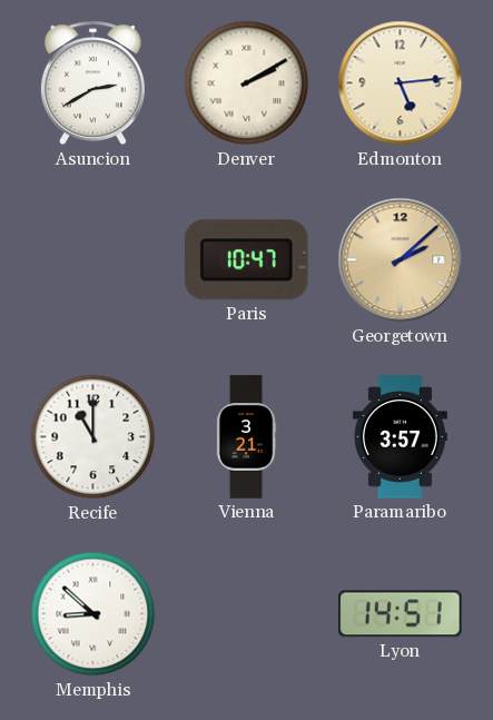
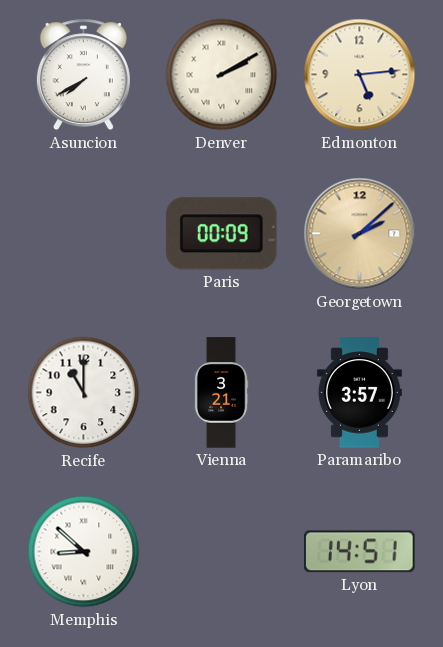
Asuncion: 2:40 -> 7:40 (83, 75)
Paris: 10:47 -> 00:09 (221, 234)
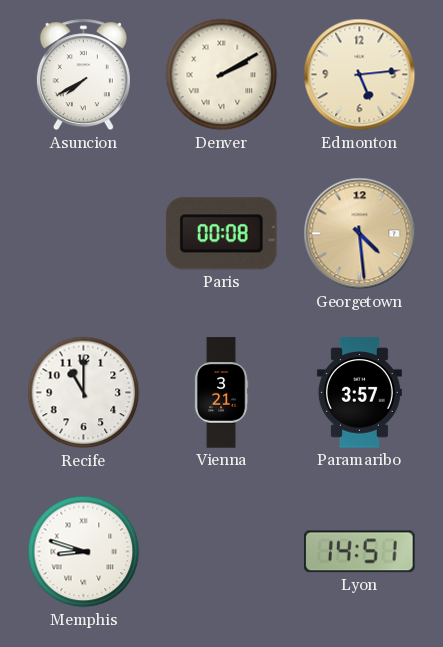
Paris: 00:09 -> 00:08 (221, 234)
Georgetown: 2:08 -> 4:29 (360, 234)
Memphis: 8:52 -> 8:48 (84, 552)
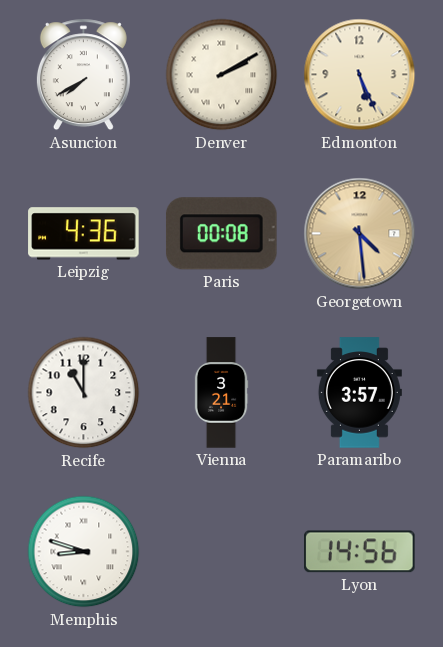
Edmonton: 5:14 -> 5:26 (360, 75)
Leipzig: none -> 4:36 (84, 234)
Lyon: 14:51 -> 14:56 (360, 552)
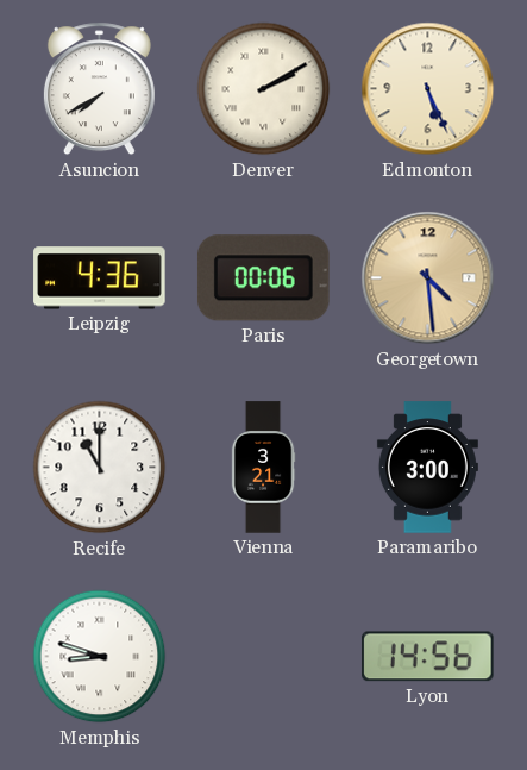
Paris: 00:08 -> 00:06 (263, 278)
Paramaribo: 3:57 -> 3:00 (427, 468)
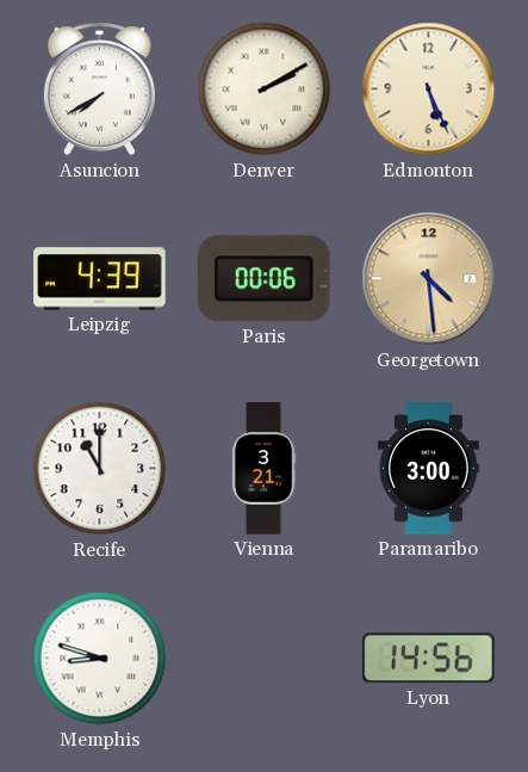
Leipzig: 4:36 -> 4:39 (100, 279)
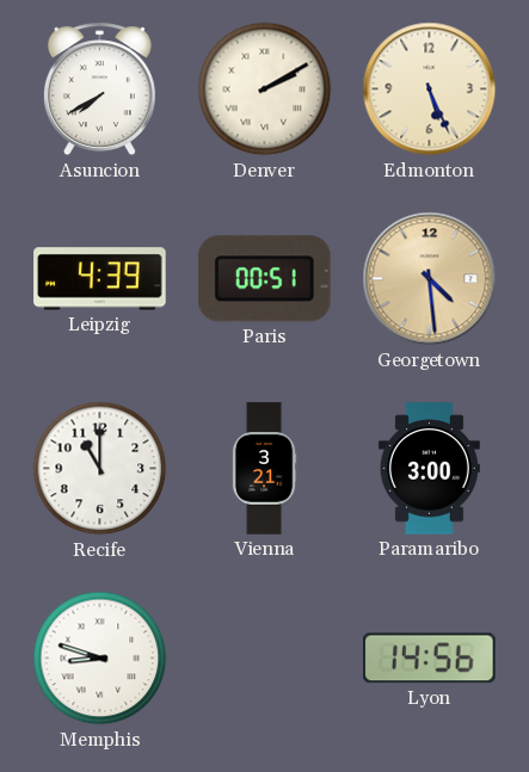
Paris: 00:06 -> 00:51 (264, 279)
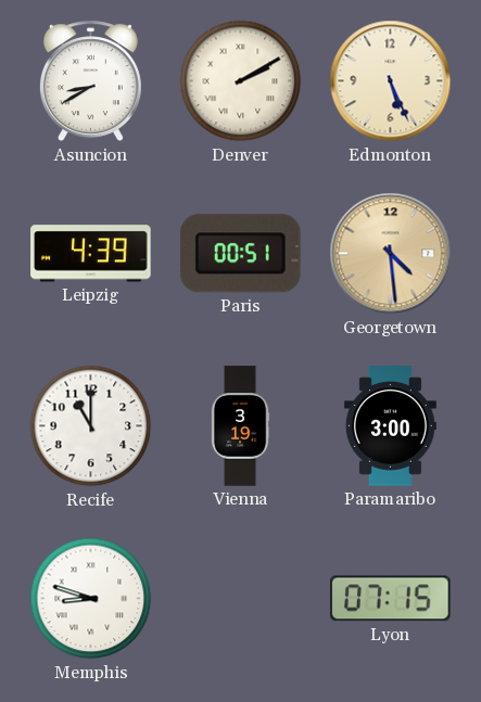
Asuncion: 7:40 -> 8:40 (90, 81)
Vienna: 3:21 -> 3:19 (240, 426)
Lyon: 14:56 -> 07:15 (391, 599)
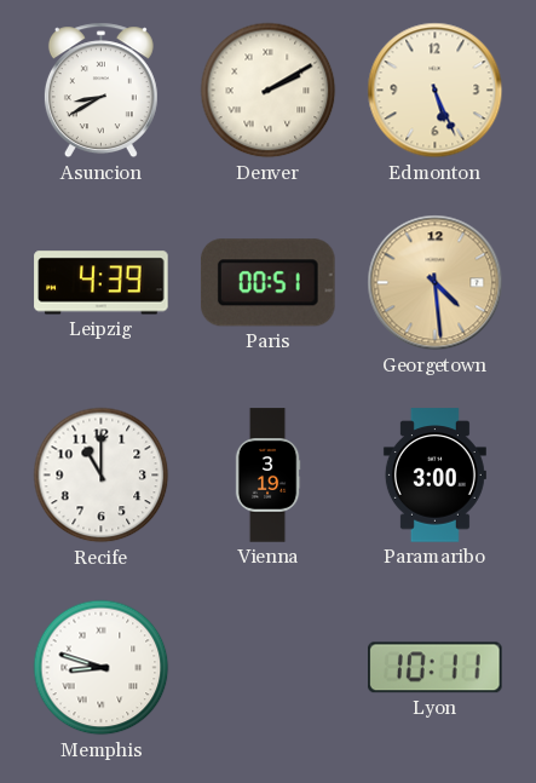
Lyon: 07:15 -> 10:11 (436, 668)
